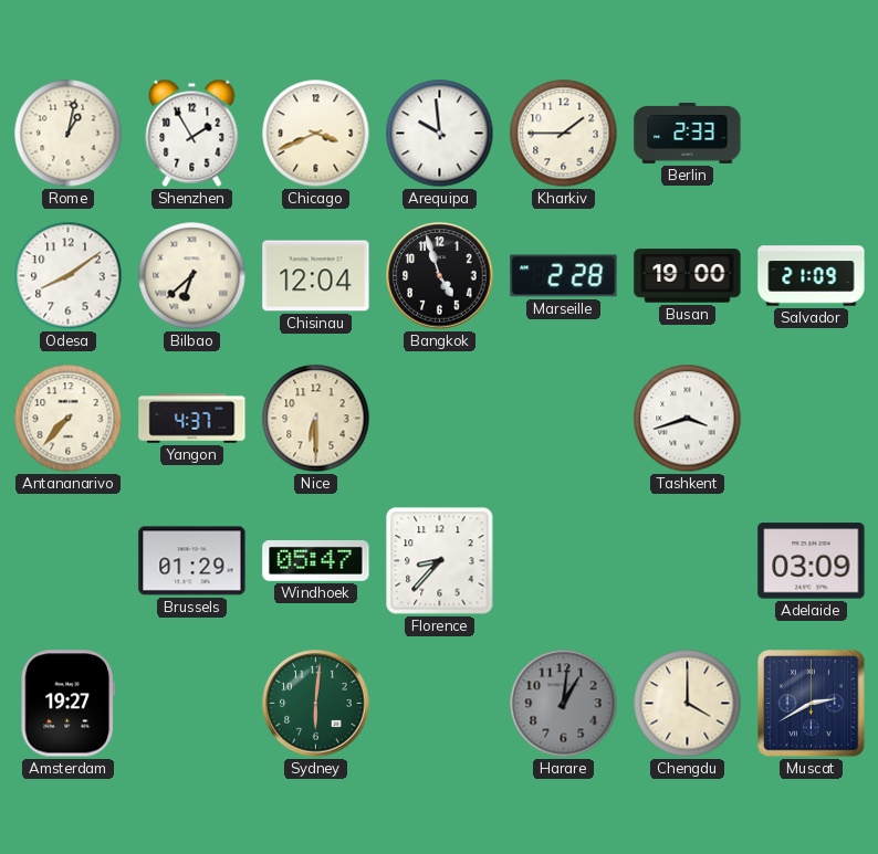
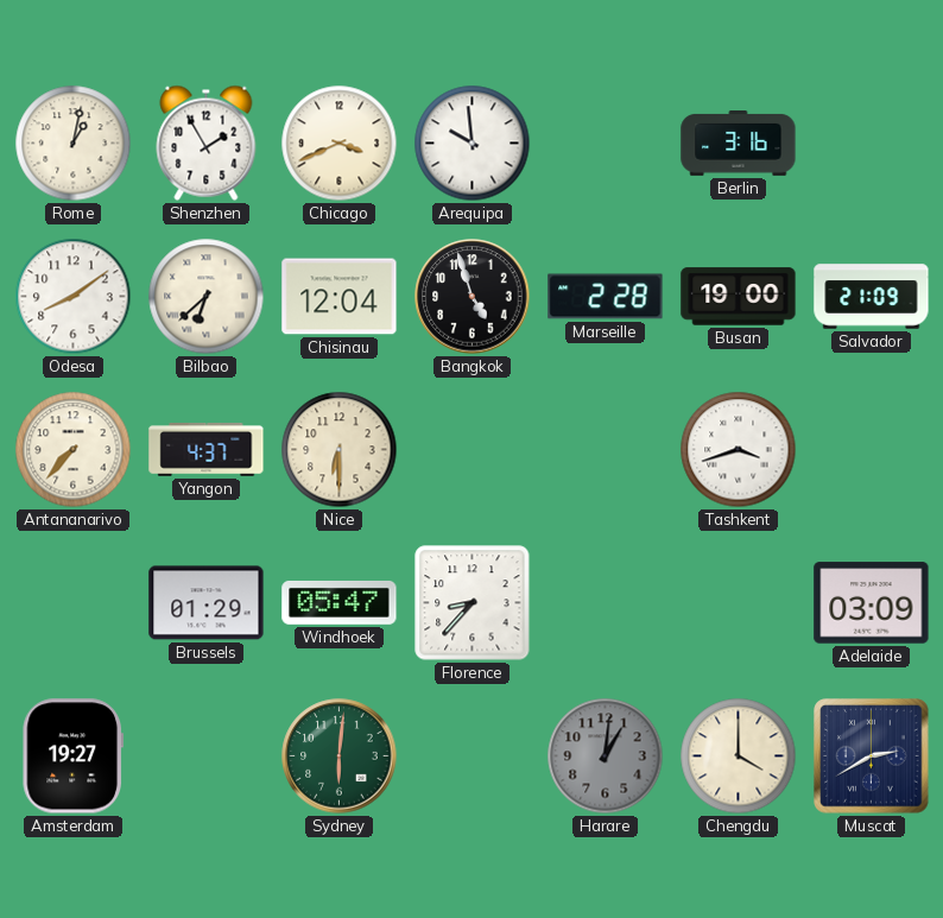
Kharkiv: 1:45 -> none (564, 134)
Berlin: 2:33 -> 3:16 (739, 144)
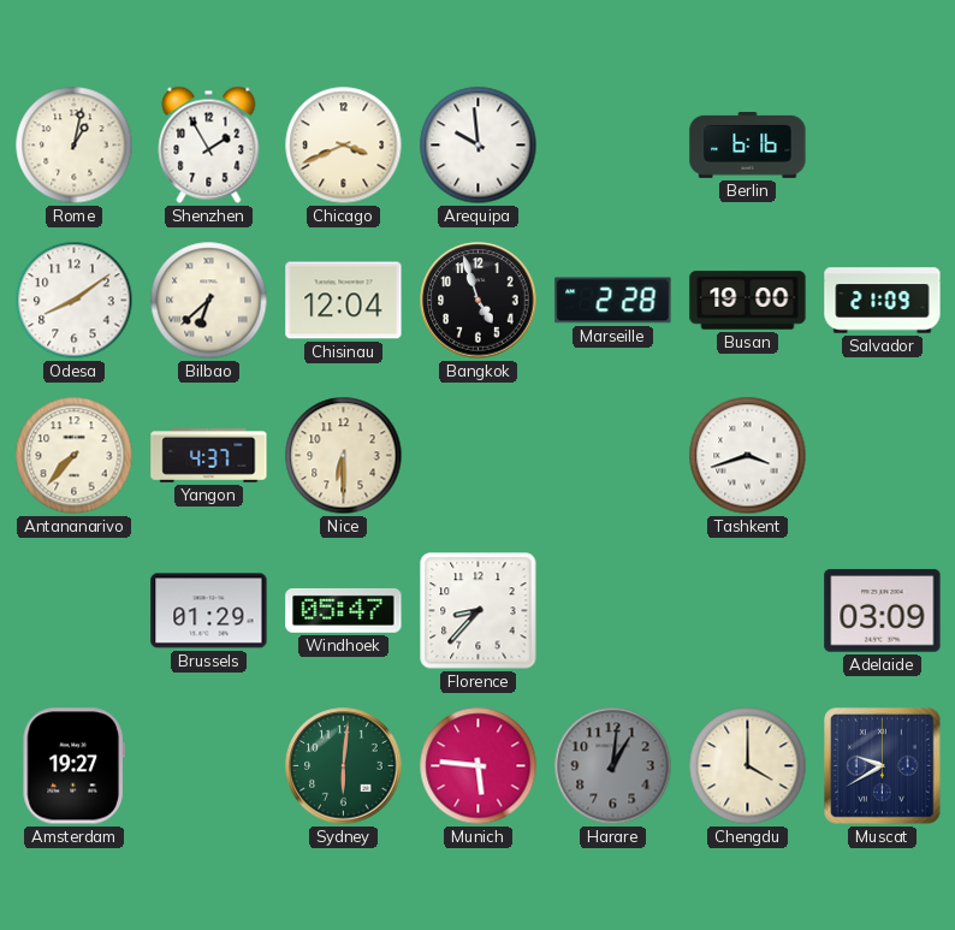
Berlin: 3:16 -> 6:16 (748, 146)
Munich: none -> 5:46 (479, 766)
Muscat: 2:40 -> 9:40 (883, 766)
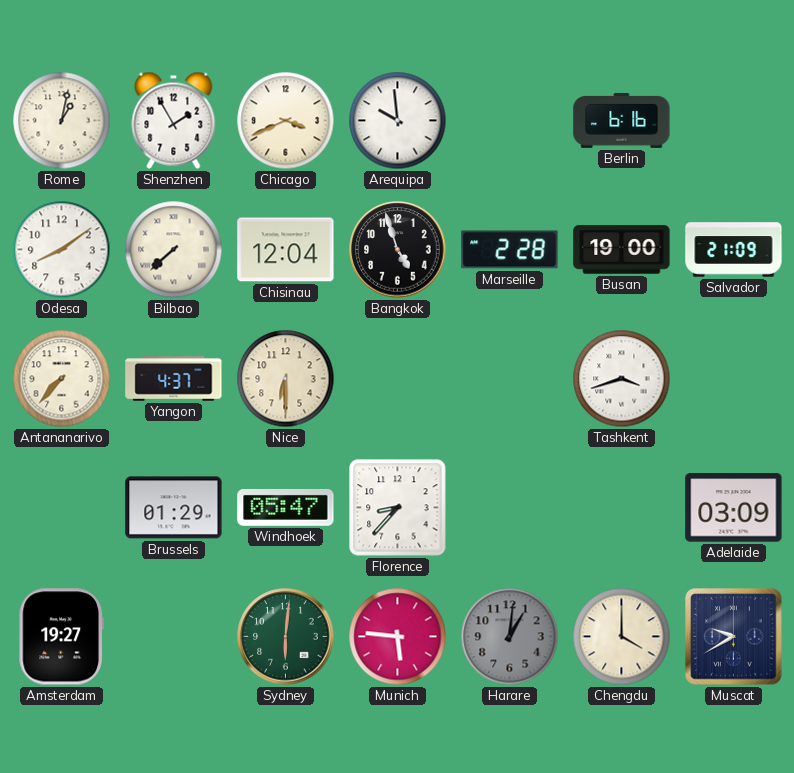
Bilbao: 6:38 -> 7:38 (174, 250)
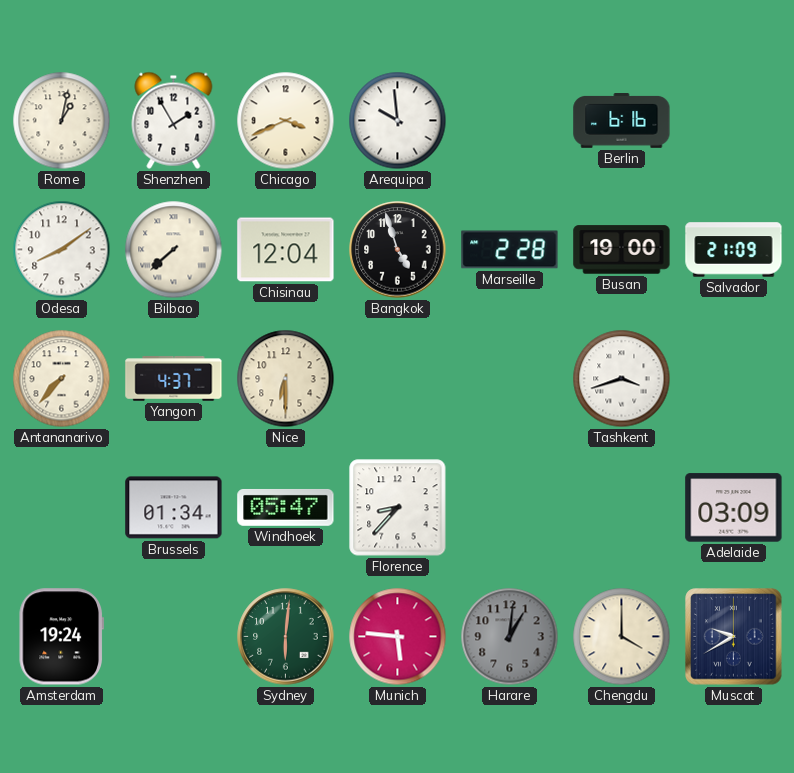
Brussels: 01:29 -> 01:34 (174, 508)
Amsterdam: 19:27 -> 19:24 (61, 637)
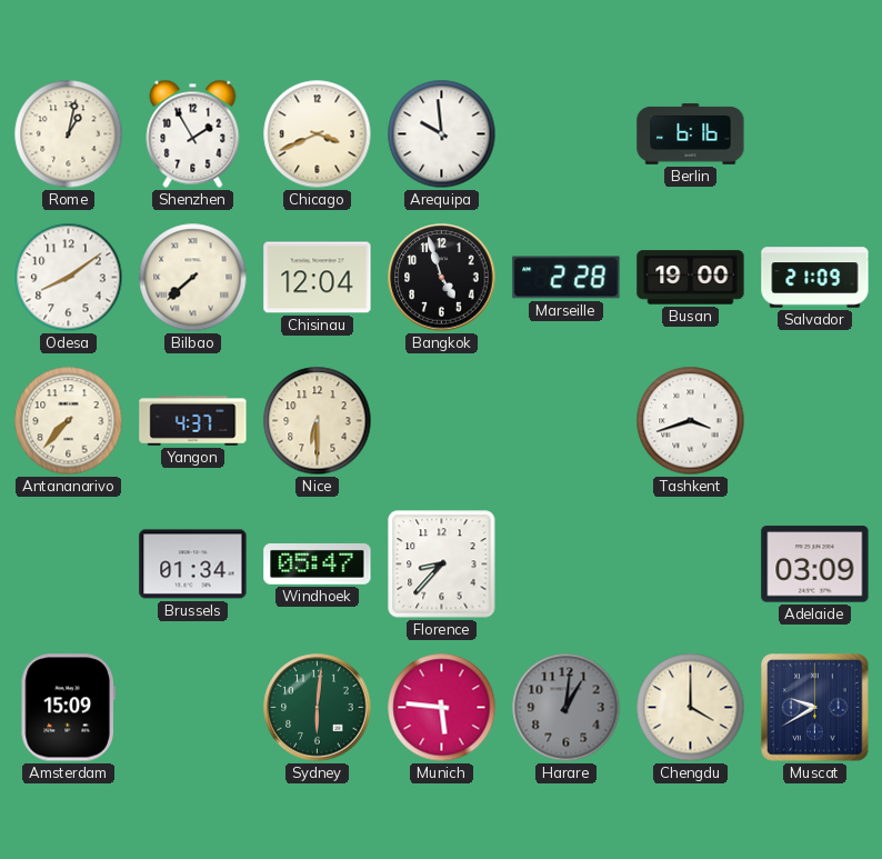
Amsterdam: 19:24 -> 15:09 (68, 708)
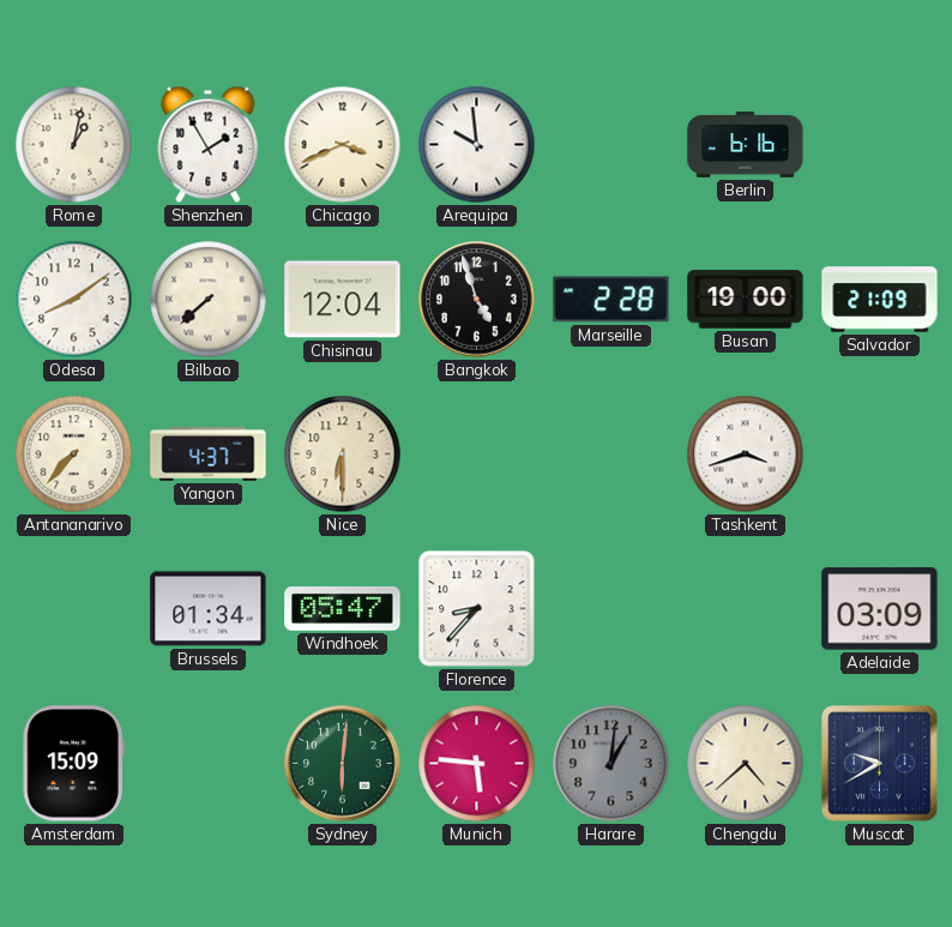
Chengdu: 4:00 -> 4:38 (746, 764)
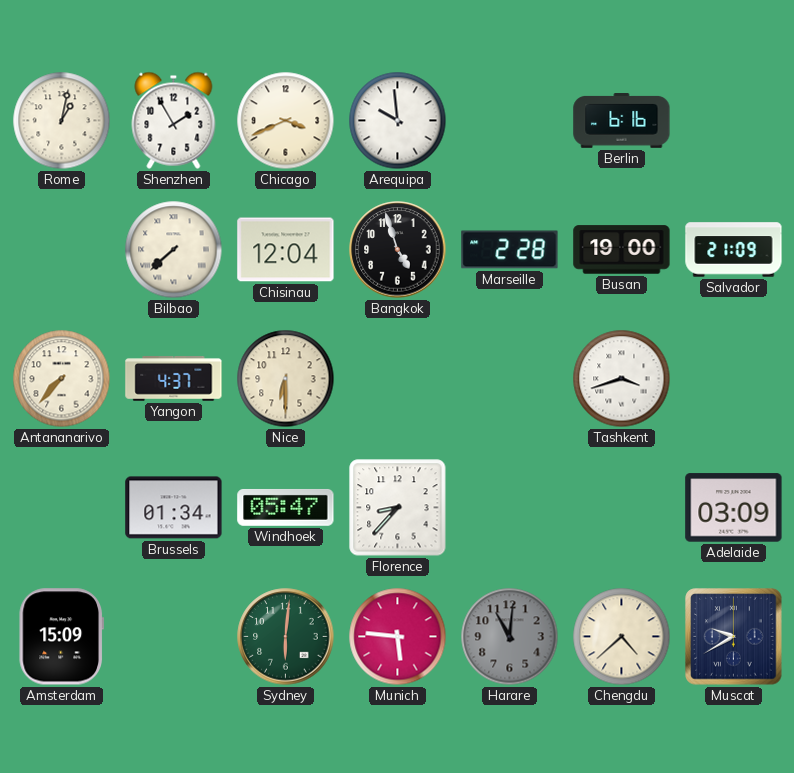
Odesa: 8:09 -> none (74, 300)
Harare: 1:01 -> 11:01 (510, 637)
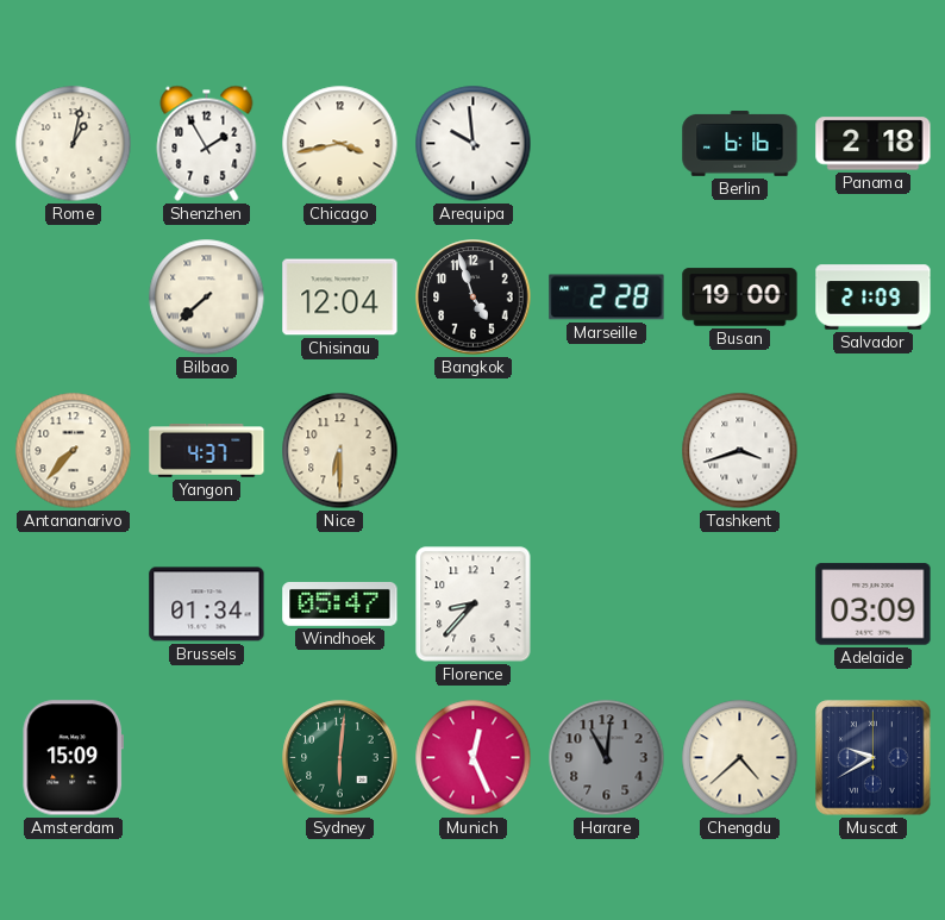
Chicago: 3:41 -> 3:43 (340, 144)
Panama: none -> 2:18 (874, 144)
Munich: 5:46 -> 12:26 (474, 758)
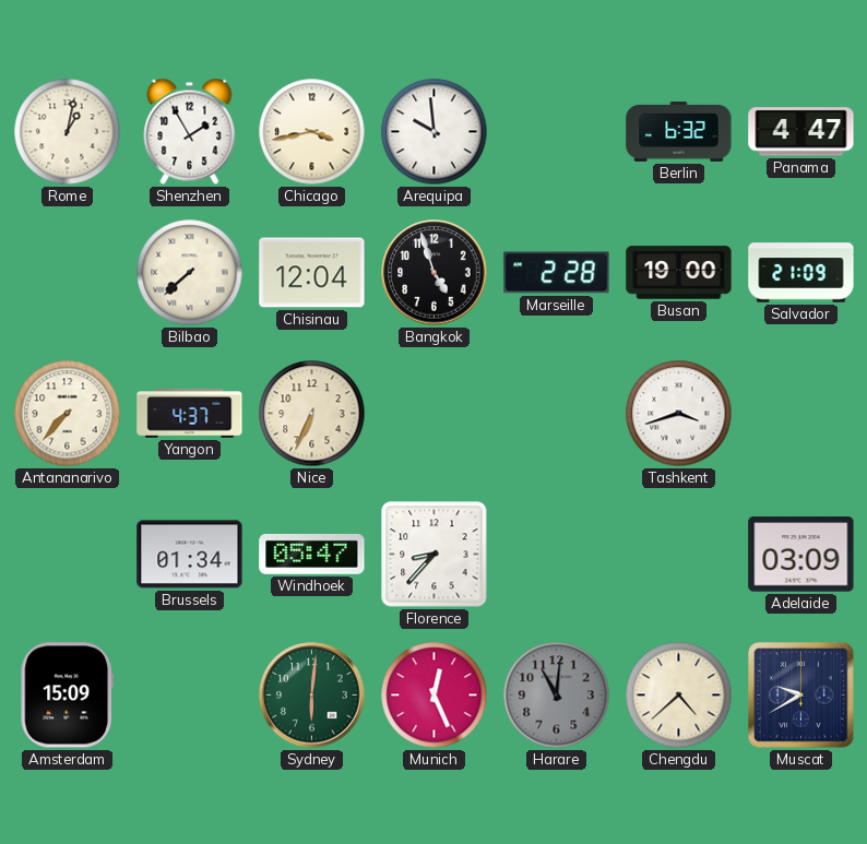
Berlin: 6:16 -> 6:32 (679, 132)
Panama: 2:18 -> 4:47 (801, 132)
Nice: 6:30 -> 6:34 (312, 414)
